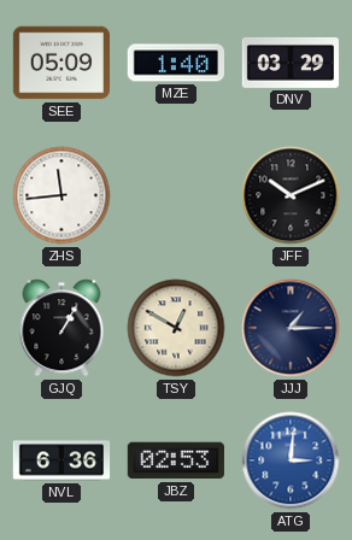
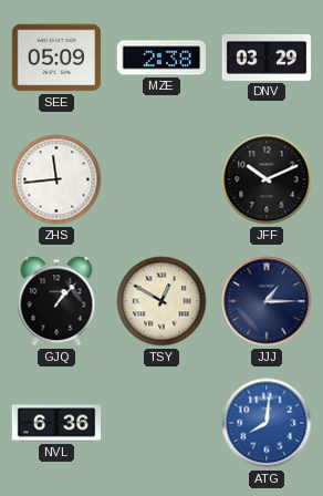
MZE: 1:40 -> 2:38 (160, 58)
GJQ: 1:05 -> 1:07 (56, 301)
JBZ: 02:53 -> none (176, 460)
ATG: 3:01 -> 8:01 (267, 423)
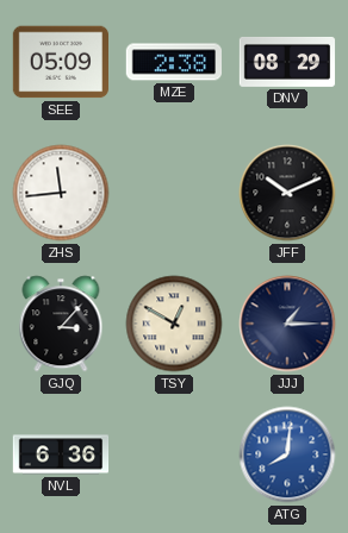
DNV: 03:29 -> 08:29 (287, 62)
GJQ: 1:07 -> 3:07 (61, 324)
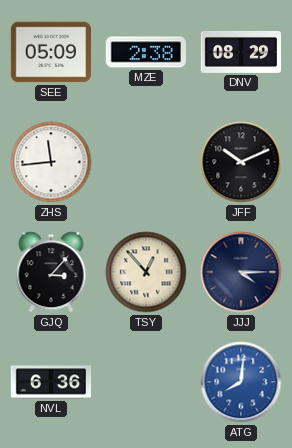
TSY: 12:50 -> 12:53 (146, 272)
JJJ: 1:15 -> 4:15 (241, 272)
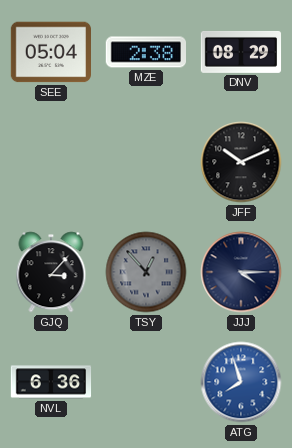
SEE: 05:09 -> 05:04 (50, 52)
ZHS: 11:44 -> none (51, 162)
TSY dial: cream -> grey (146, 272)
ATG: 8:01 -> 7:57 (241, 382)
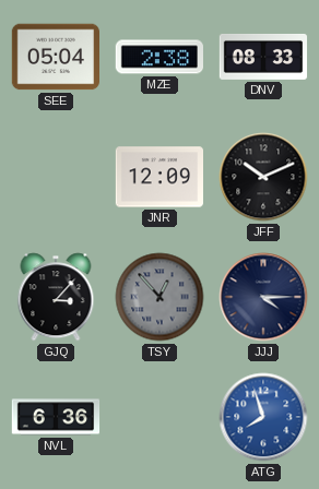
DNV: 08:29 -> 08:33 (263, 57)
JNR: none -> 12:09 (158, 177)
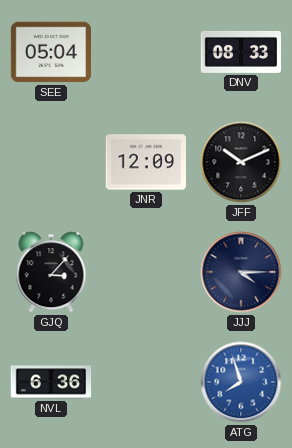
MZE: 2:38 -> none (158, 57)
TSY: 12:53 -> none (159, 297)
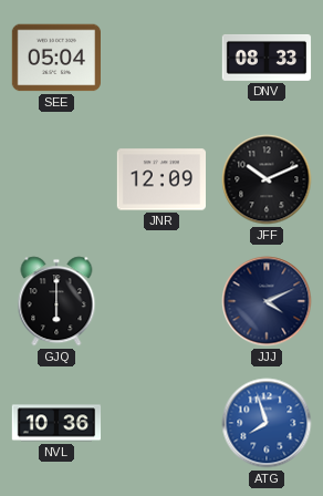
GJQ: 3:07 -> 6:00 (56, 301)
JJJ: 4:15 -> 4:11 (267, 301)
NVL: 6:36 -> 10:36 (56, 423)
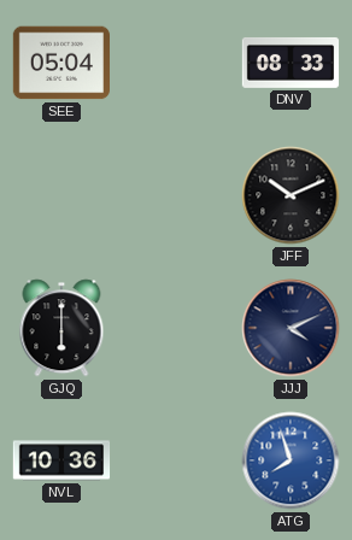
JNR: 12:09 -> none (160, 179)
